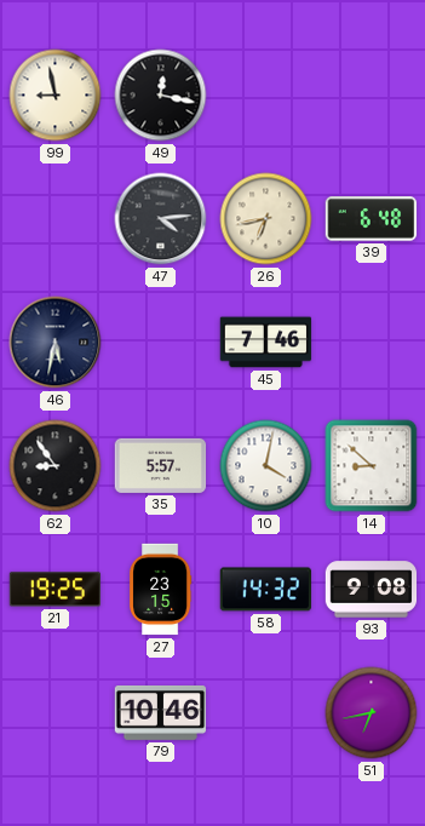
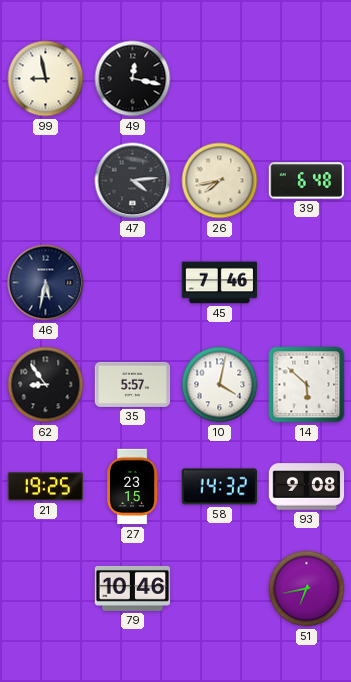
26: 6:43 -> 7:43 (220, 181)
14: 8:52 -> 5:52 (307, 385)
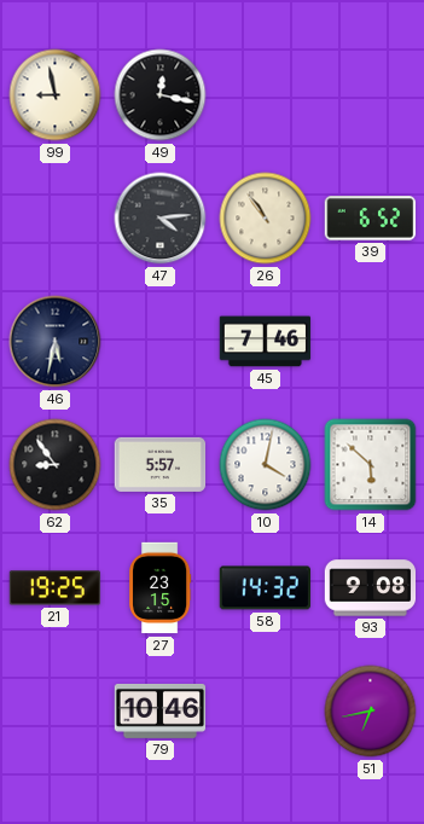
26: 7:43 -> 10:54 (266, 219)
39: 6:48 -> 6:52 (371, 219)
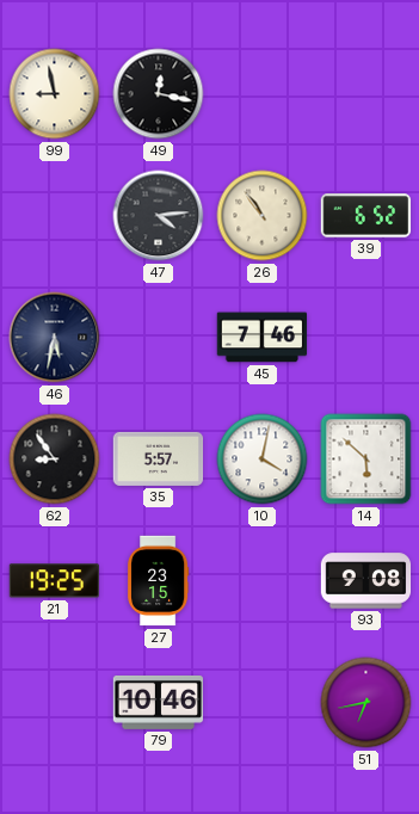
58: 14:32 -> none (265, 588)
